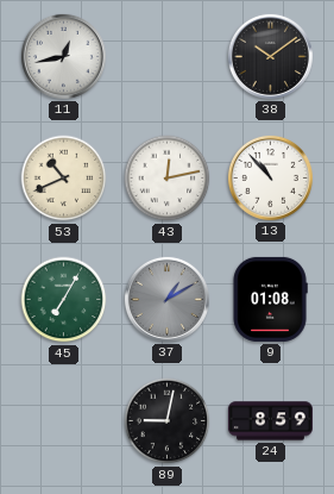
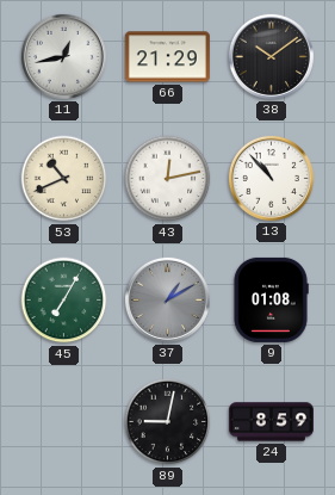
66: none -> 21:29 (167, 57)
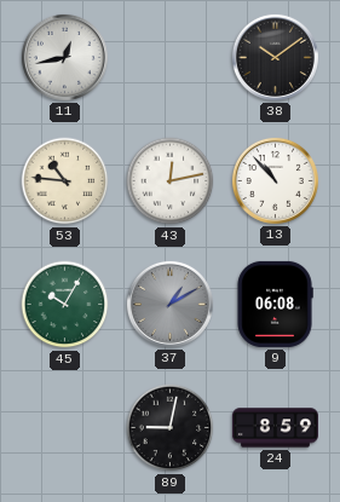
66: 21:29 -> none (167, 57)
53: 10:41 -> 10:46 (65, 181)
45: 7:05 -> 10:05 (65, 305)
9: 01:08 -> 06:08 (275, 304)
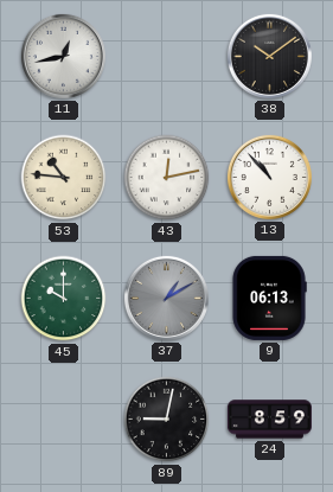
45: 10:05 -> 10:00 (64, 299)
9: 06:08 -> 06:13 (269, 298)
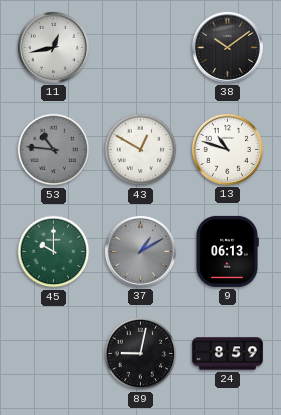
53 dial: cream -> grey (54, 150)
43: 12:13 -> 12:50 (141, 150)
13: 10:53 -> 10:48 (227, 149)
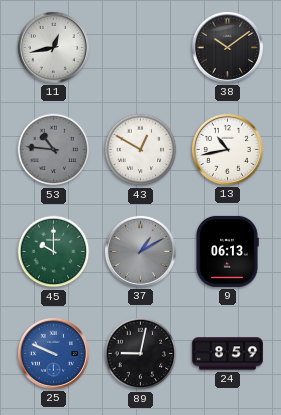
13: 10:48 -> 10:43 (227, 149)
25: none -> 9:49 (53, 353)
